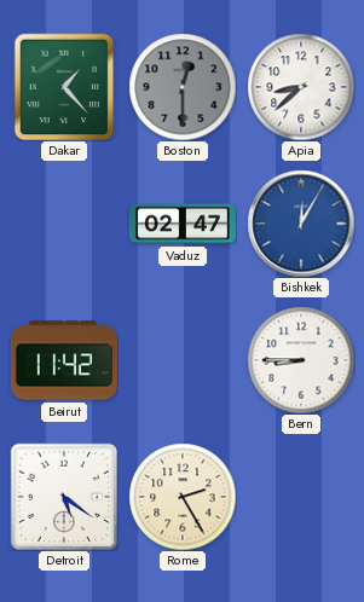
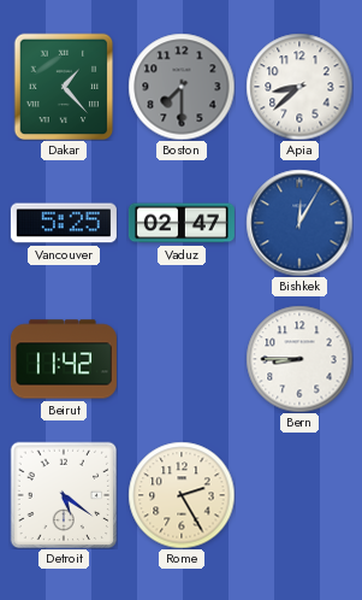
Boston: 12:30 -> 7:30 (182, 87)
Vancouver: none -> 5:25 (64, 223)
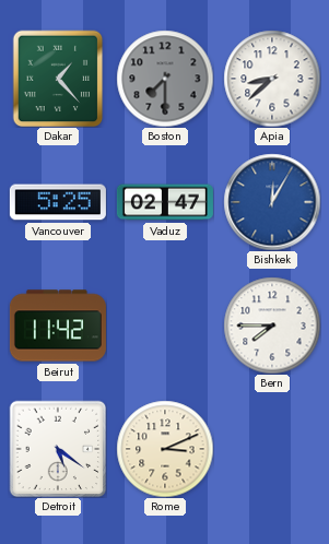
Bern: 8:45 -> 7:45 (272, 326)
Rome: 2:25 -> 3:11 (165, 449)
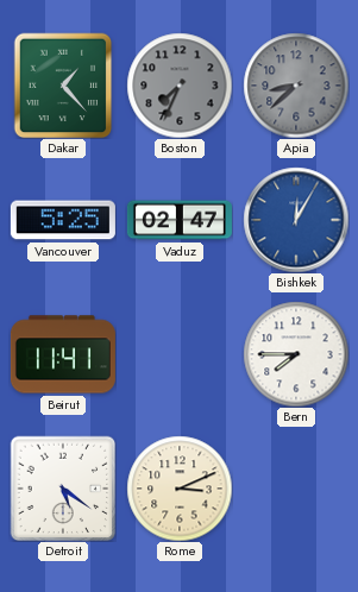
Boston: 7:30 -> 7:34 (180, 86)
Apia dial: white -> grey (296, 86)
Beirut: 11:42 -> 11:41 (63, 354)
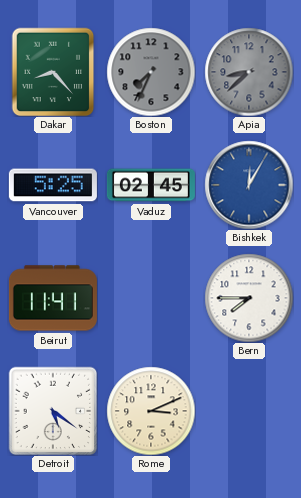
Dakar: 1:23 -> 8:23 (53, 72)
Vaduz: 02:47 -> 02:45 (151, 185)
